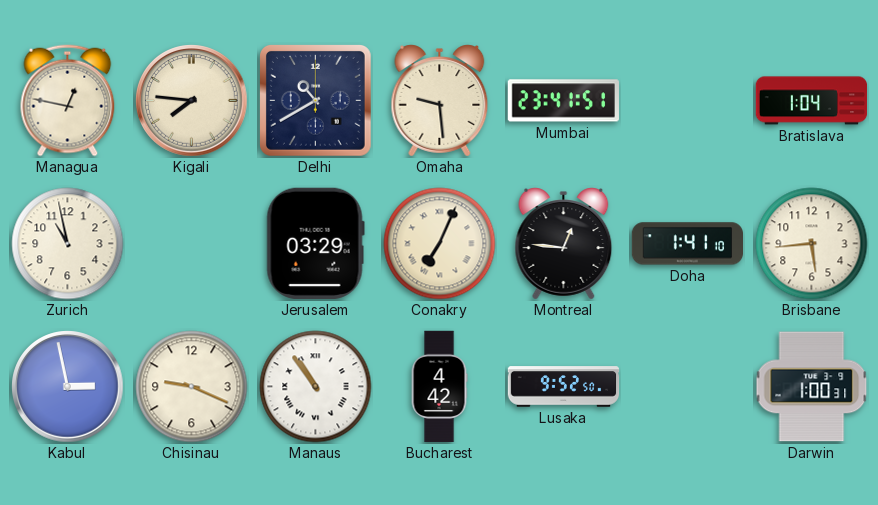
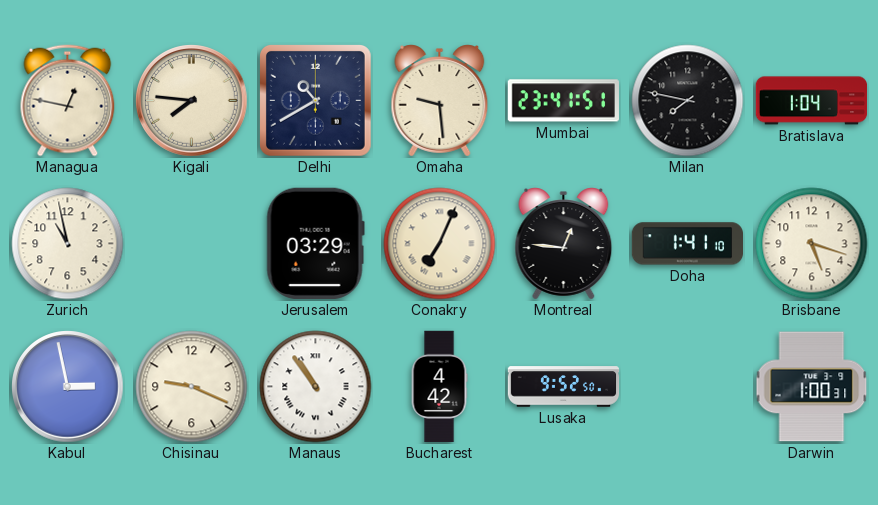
Milan: none -> 7:47 (688, 101)
Brisbane: 5:44 -> 5:18 (812, 244)
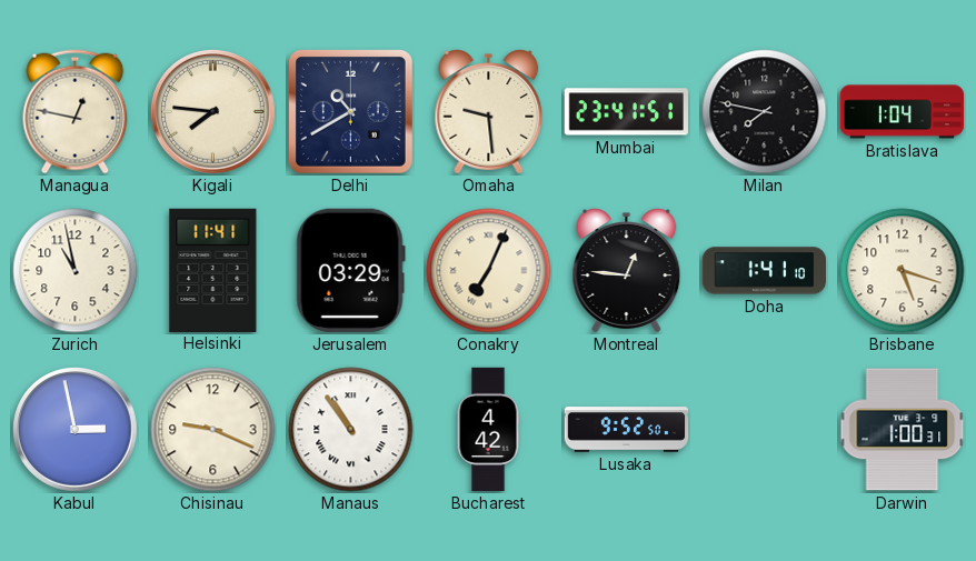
Helsinki: none -> 11:41 (213, 270)
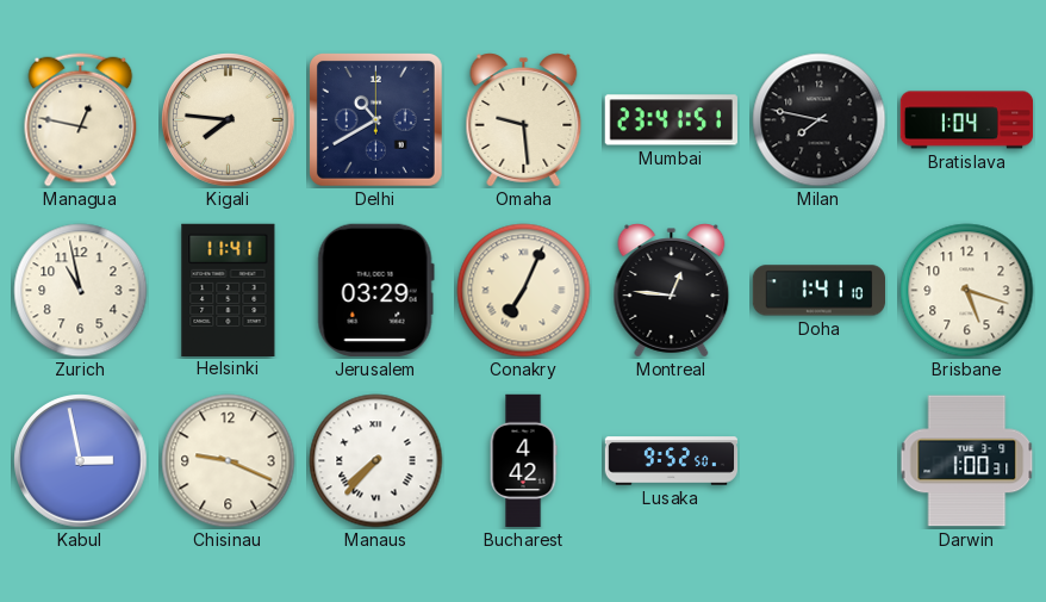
Manaus: 10:54 -> 7:37 (376, 461)
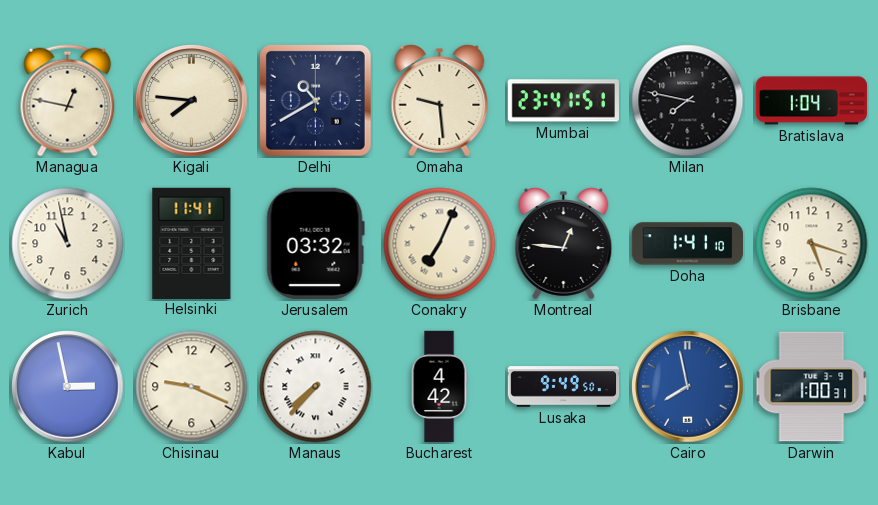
Jerusalem: 03:29 -> 03:32 (315, 243)
Lusaka: 9:52 -> 9:49 (564, 387)
Cairo: none -> 7:58 (688, 387)
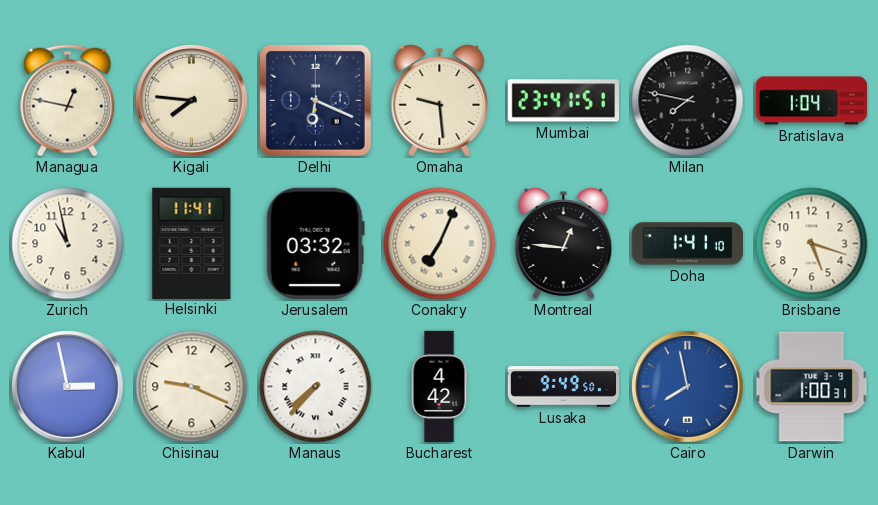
Delhi: 10:40 -> 6:19 (315, 100)
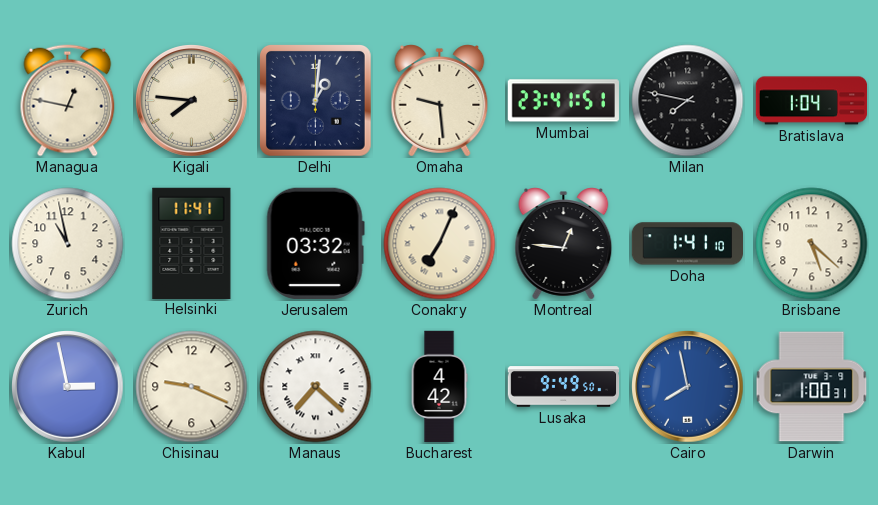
Delhi: 6:19 -> 1:01 (315, 100)
Brisbane: 5:18 -> 5:22 (812, 244)
Manaus: 7:37 -> 7:22 (316, 387)
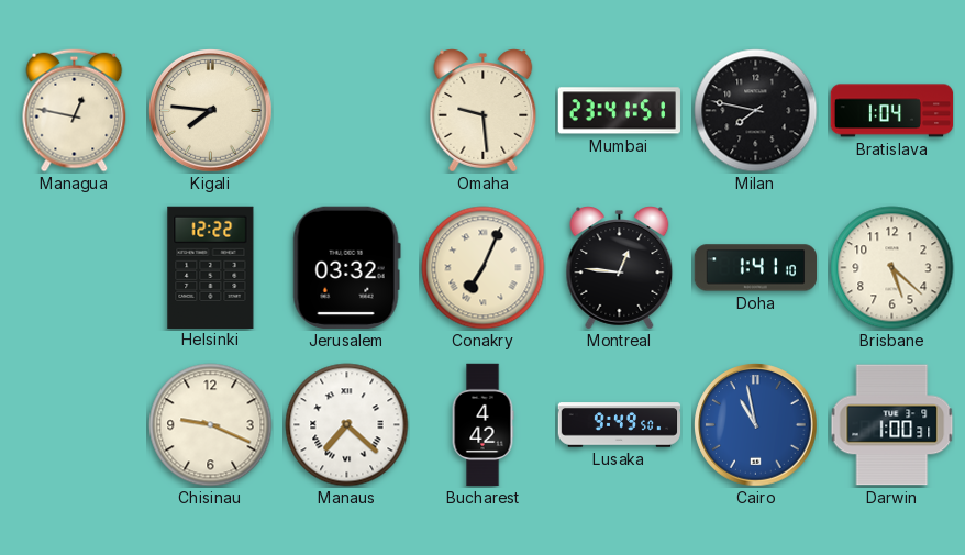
Delhi: 1:01 -> none (315, 100)
Zurich: 10:58 -> none (68, 244)
Helsinki: 11:41 -> 12:22 (211, 267)
Kabul: 2:58 -> none (68, 387)
Cairo: 7:58 -> 10:58 (756, 425)
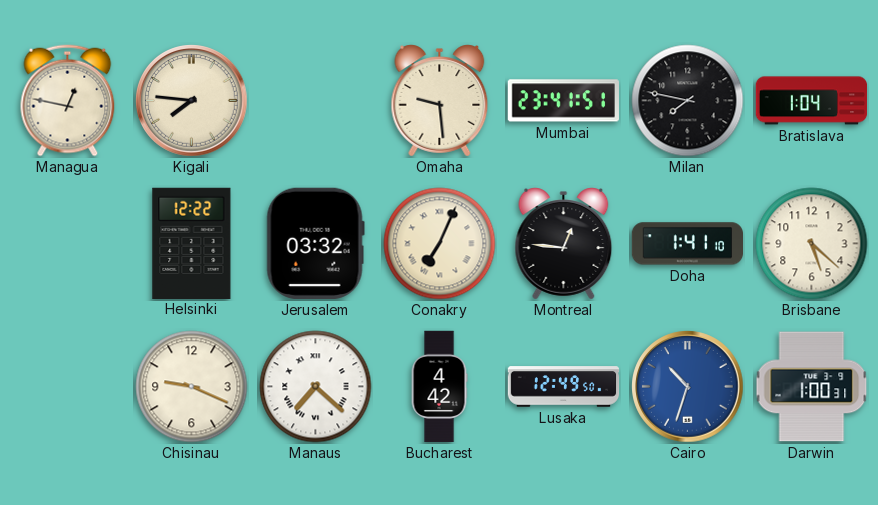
Lusaka: 9:49 -> 12:49 (564, 387)
Cairo: 10:58 -> 10:33 (688, 387)
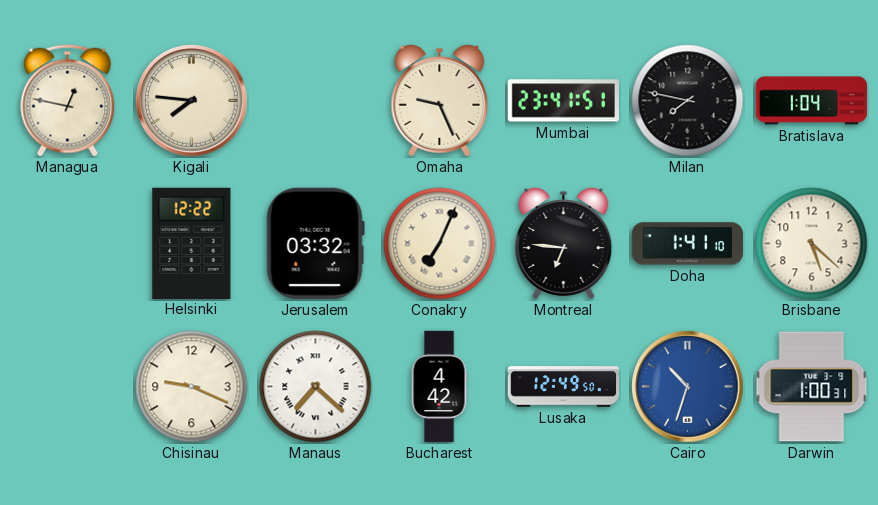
Omaha: 9:29 -> 9:26 (440, 101)
Montreal: 12:46 -> 6:46 (564, 244)
